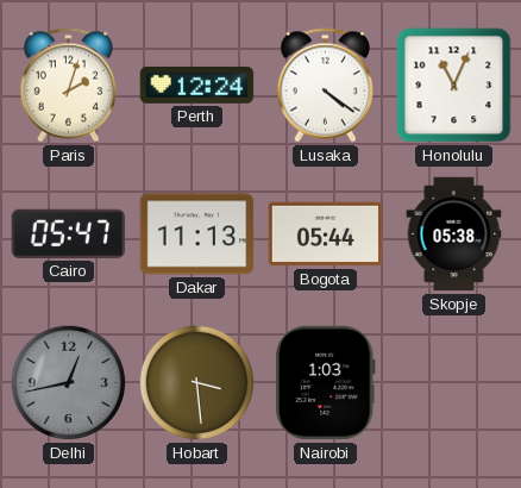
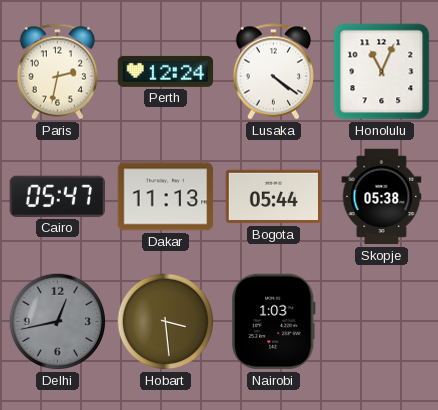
Paris: 2:03 -> 2:32 (58, 72)
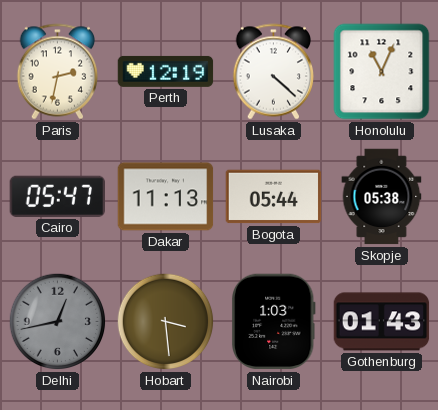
Perth: 12:24 -> 12:19 (166, 71)
Lusaka: 4:21 -> 4:22 (274, 72)
Gothenburg: none -> 01:43 (382, 322)
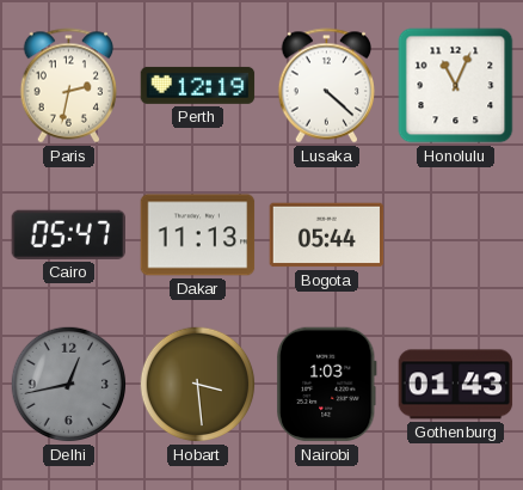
Skopje: 05:38 -> none (382, 197)
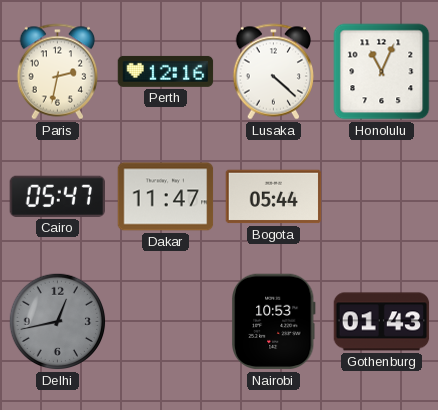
Perth: 12:19 -> 12:16 (166, 71)
Dakar: 11:13 -> 11:47 (166, 197)
Hobart: 3:29 -> none (198, 385)
Nairobi: 1:03 -> 10:53 (273, 322)
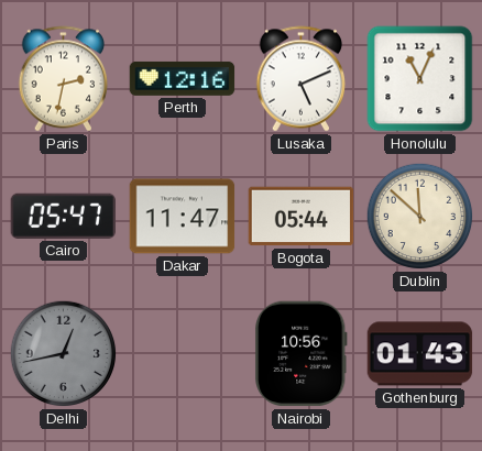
Lusaka: 4:22 -> 5:11 (302, 79)
Dublin: none -> 11:52 (420, 217)
Nairobi: 10:53 -> 10:56 (300, 354)
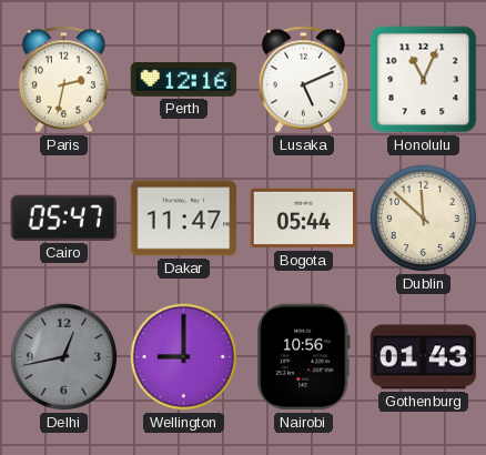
Wellington: none -> 9:00 (184, 357)
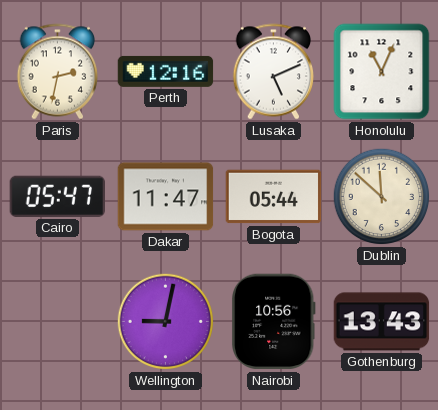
Delhi: 12:43 -> none (64, 357)
Wellington: 9:00 -> 9:02 (166, 322)
Gothenburg: 01:43 -> 13:43 (382, 322)
